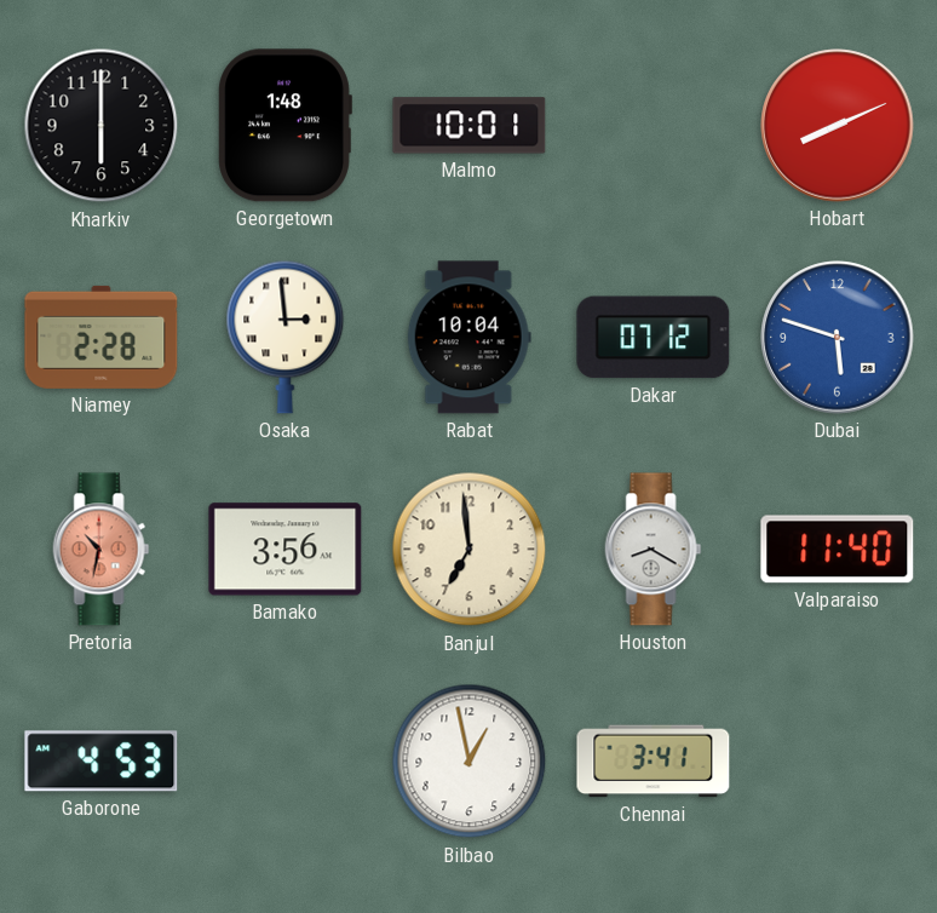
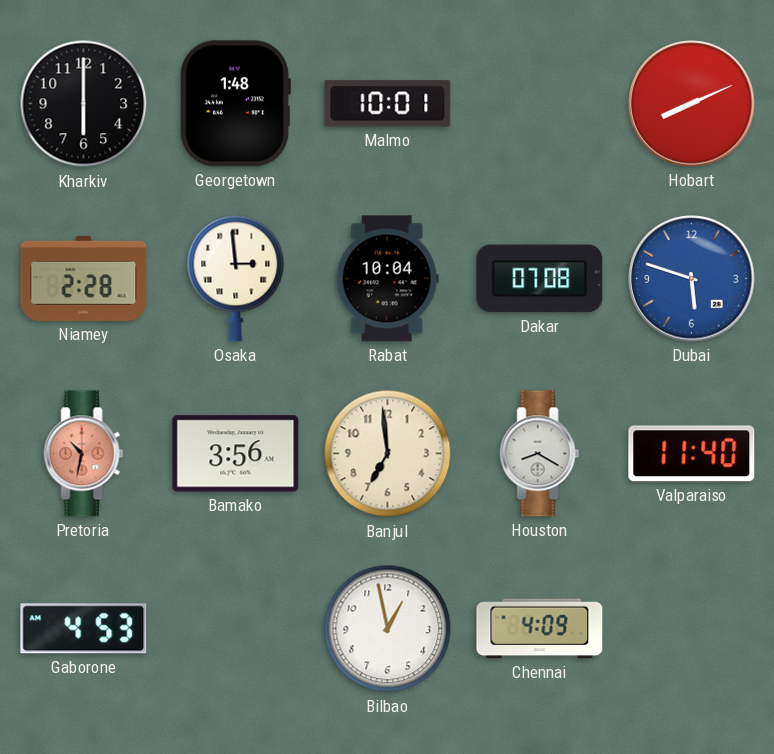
Dakar: 07:12 -> 07:08 (540, 279)
Chennai: 3:41 -> 4:09 (540, 629)
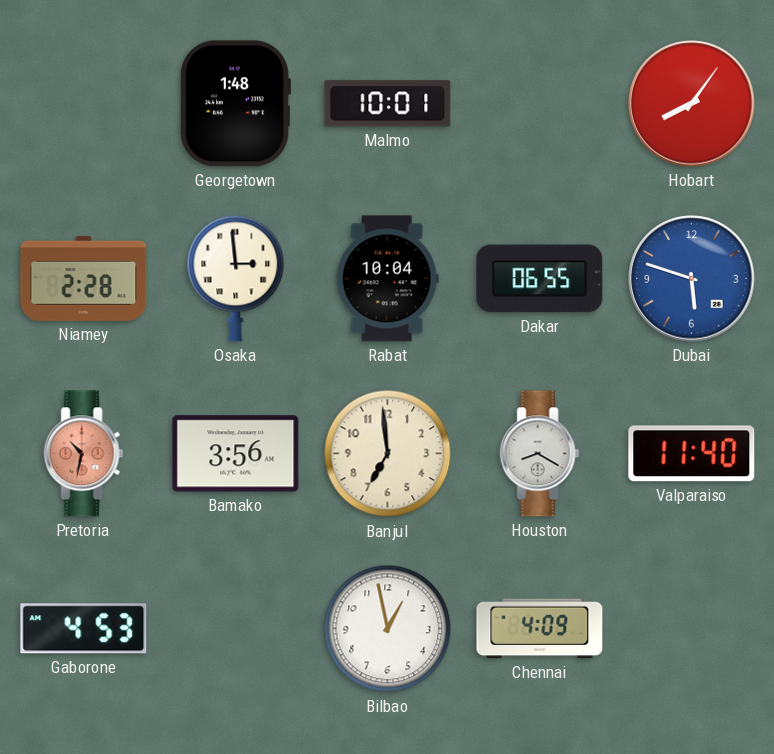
Kharkiv: 6:00 -> none (84, 104)
Hobart: 8:11 -> 8:06 (692, 104)
Dakar: 07:08 -> 06:55 (540, 279)
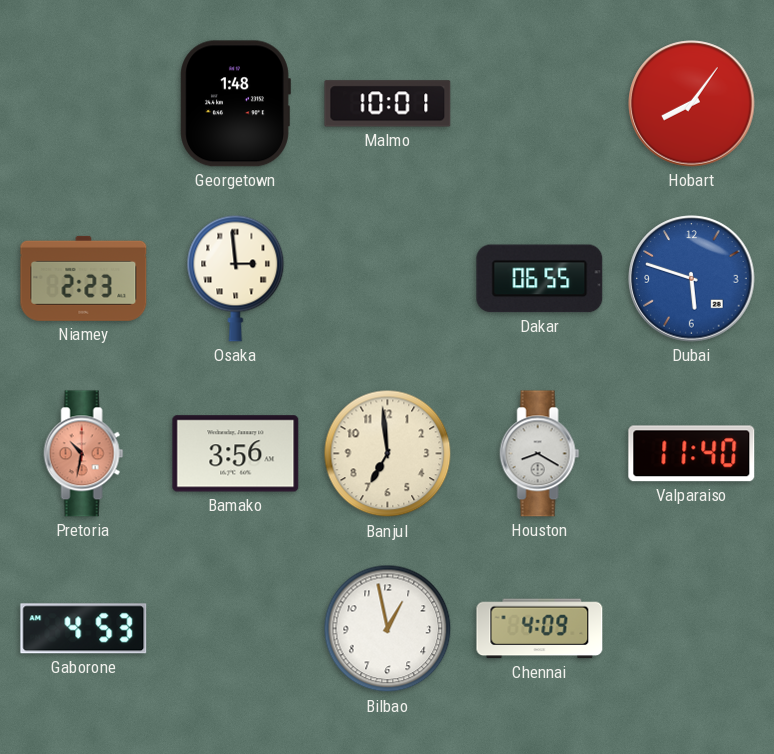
Niamey: 2:28 -> 2:23 (84, 278)
Rabat: 10:04 -> none (387, 279)
